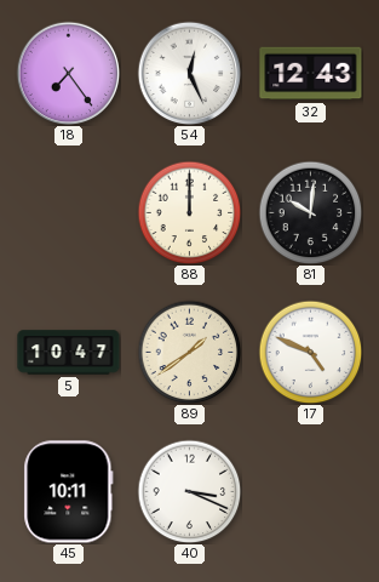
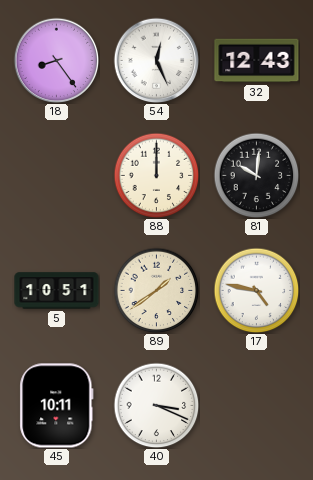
18: 7:24 -> 8:24 (56, 60)
5: 10:47 -> 10:51 (57, 291)
17: 4:49 -> 4:47 (256, 290)
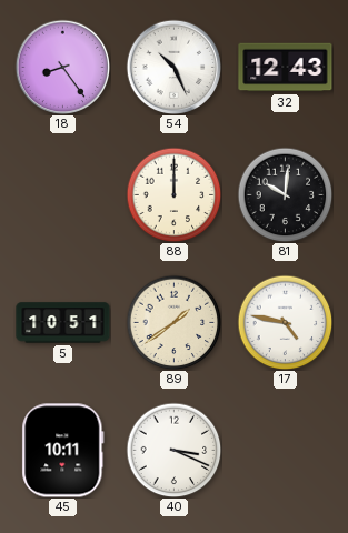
54: 12:26 -> 10:26 (173, 67)
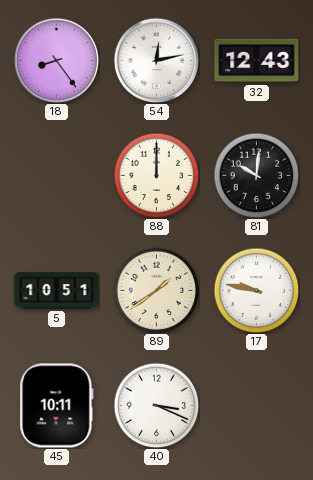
54: 10:26 -> 12:13 (156, 60)
17: 4:47 -> 9:47 (256, 290)
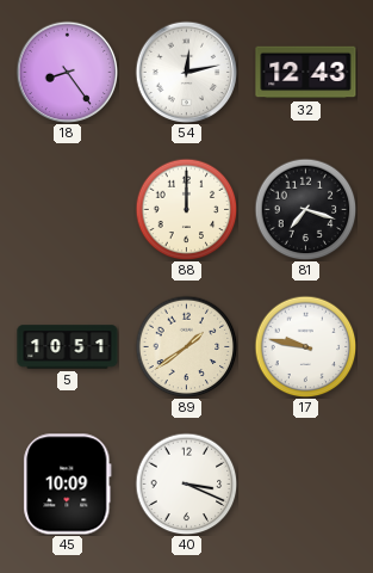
81: 10:01 -> 7:18 (305, 209)
45: 10:11 -> 10:09 (68, 485)
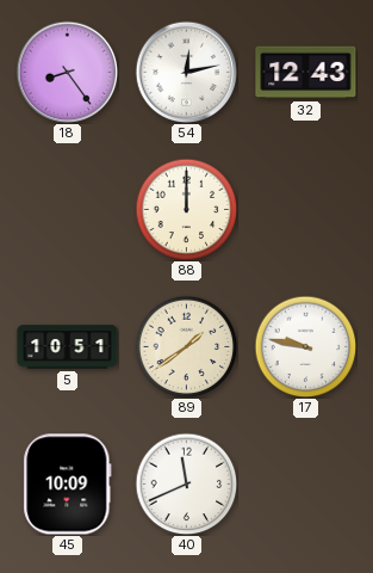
81: 7:18 -> none (305, 209)
40: 3:19 -> 11:41 (186, 483)
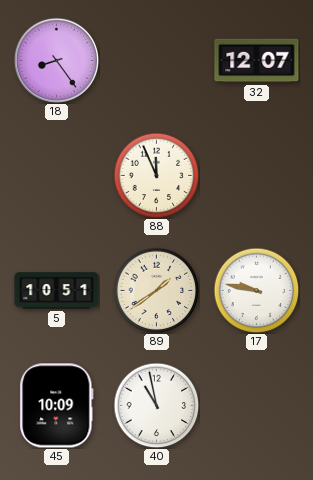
54: 12:13 -> none (186, 72)
32: 12:43 -> 12:07 (257, 61)
88: 12:00 -> 11:56 (156, 175)
40: 11:41 -> 10:58 (156, 405)
